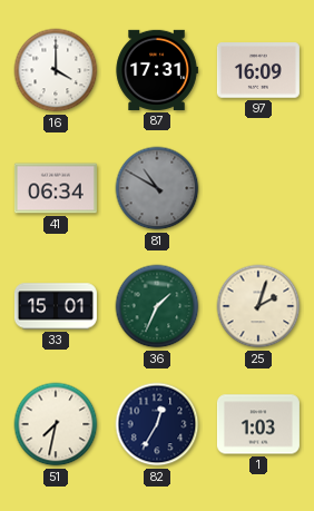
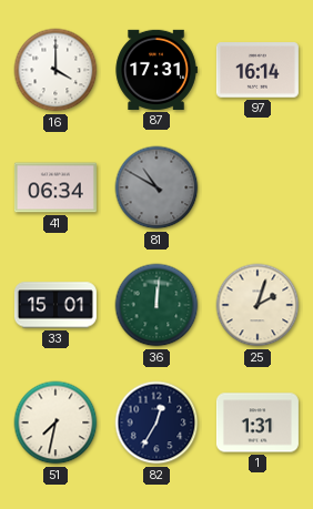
97: 16:09 -> 16:14 (258, 70)
36: 1:34 -> 12:01 (156, 305)
1: 1:03 -> 1:31 (258, 423)
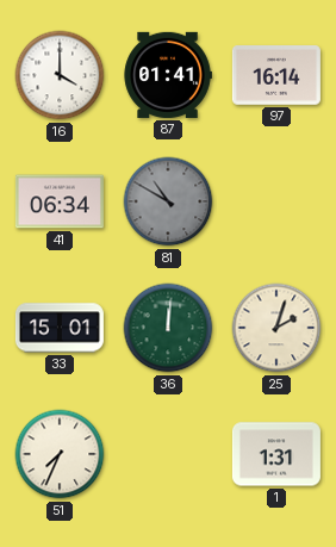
87: 17:31 -> 01:41 (168, 75)
51: 7:32 -> 7:34 (60, 454)
82: 12:35 -> none (156, 423)
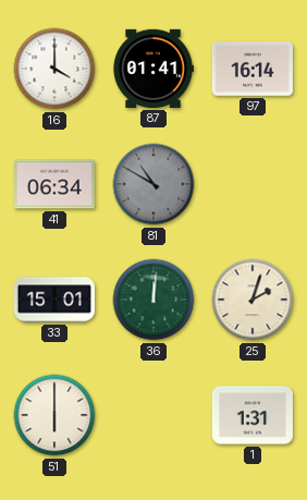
51: 7:34 -> 6:00 (54, 415)
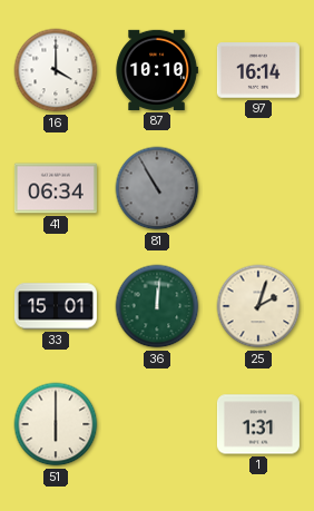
87: 01:41 -> 10:10 (157, 70)
81: 10:50 -> 10:55 (157, 188)
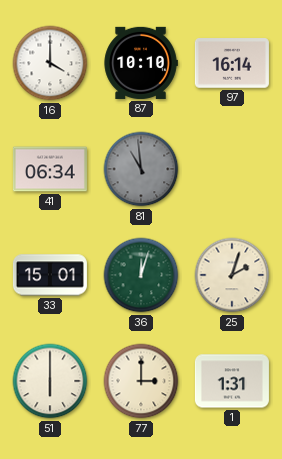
81: 10:55 -> 10:59 (141, 169)
36: 12:01 -> 12:03 (141, 275)
77: none -> 3:00 (141, 381)
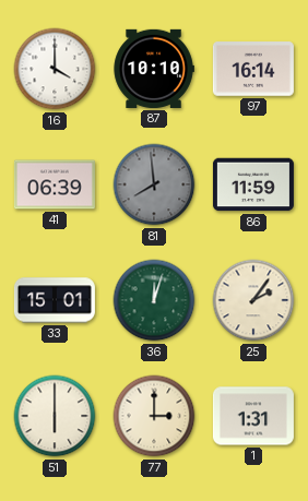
41: 06:34 -> 06:39 (55, 184)
81: 10:59 -> 7:59 (154, 184)
86: none -> 11:59 (253, 184)
25: 2:03 -> 2:06 (253, 300)
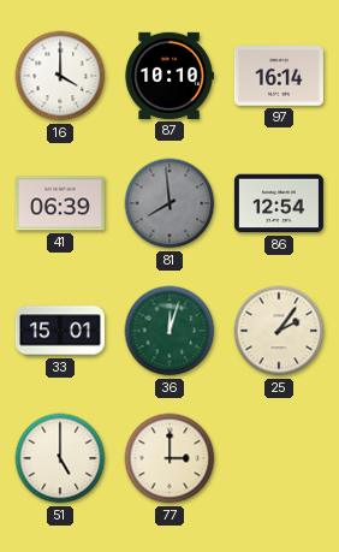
86: 11:59 -> 12:54 (279, 203)
51: 6:00 -> 5:00 (60, 458)
1: 1:31 -> none (253, 416)
